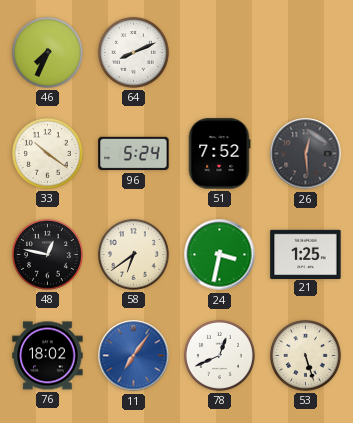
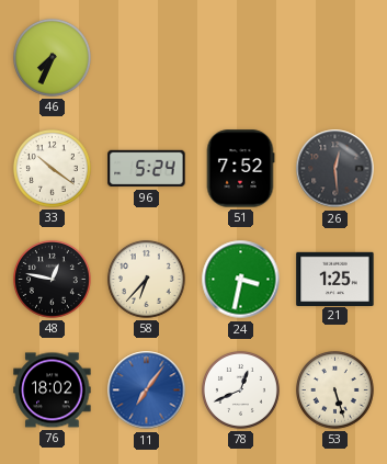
64: 8:11 -> none (133, 52)
58: 6:39 -> 6:37 (146, 279)
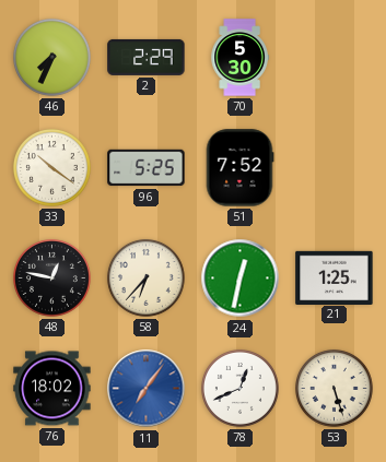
2: none -> 2:29 (147, 57)
70: none -> 5:30 (239, 58)
96: 5:24 -> 5:25 (147, 168)
26: 12:29 -> none (335, 169)
24: 3:32 -> 12:32 (241, 279)
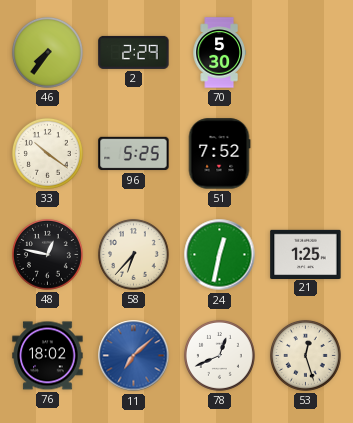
46: 7:34 -> 7:36 (47, 52)
11: 7:06 -> 7:08 (134, 356)
53: 5:27 -> 12:27 (305, 355)
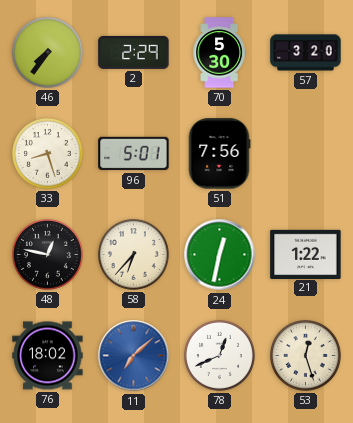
57: none -> 3:20 (306, 53)
33: 10:21 -> 8:27 (47, 153)
96: 5:25 -> 5:01 (134, 154)
51: 7:52 -> 7:56 (219, 154)
21: 1:25 -> 1:22 (306, 254)
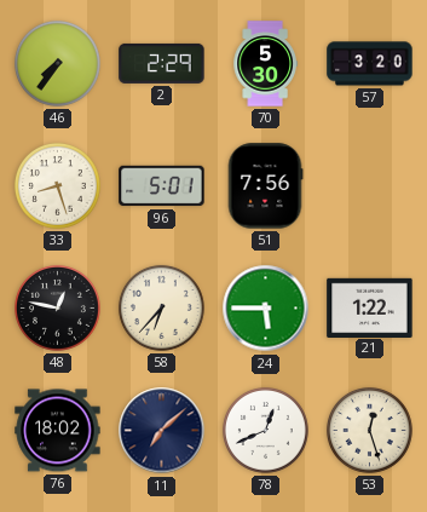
24: 12:32 -> 5:45 (266, 309)
11 dial: blue -> navy (162, 431)
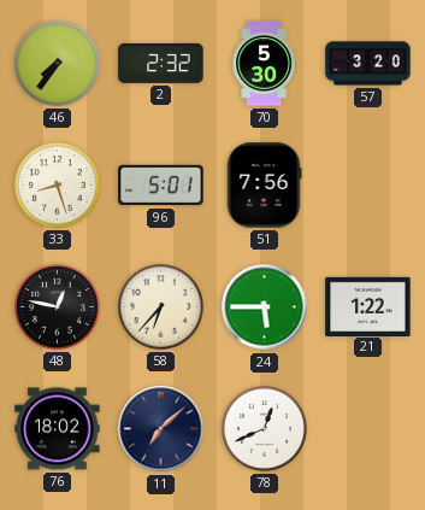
2: 2:29 -> 2:32 (161, 63)
53: 12:27 -> none (369, 430)
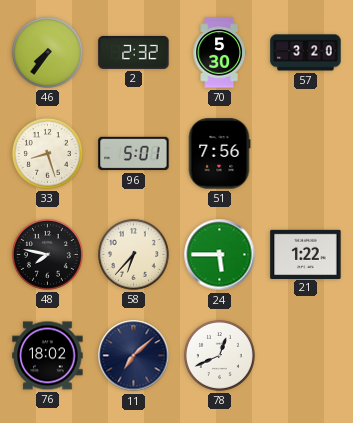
48: 12:47 -> 7:47 (47, 254)
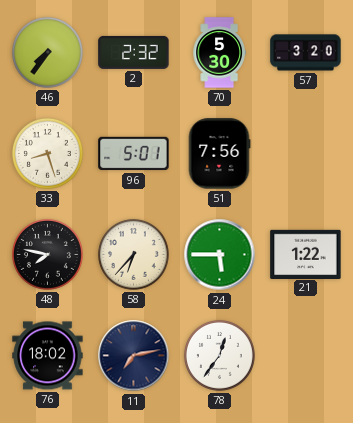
11: 7:08 -> 7:13 (134, 356)
78: 12:41 -> 12:36 (219, 355)
